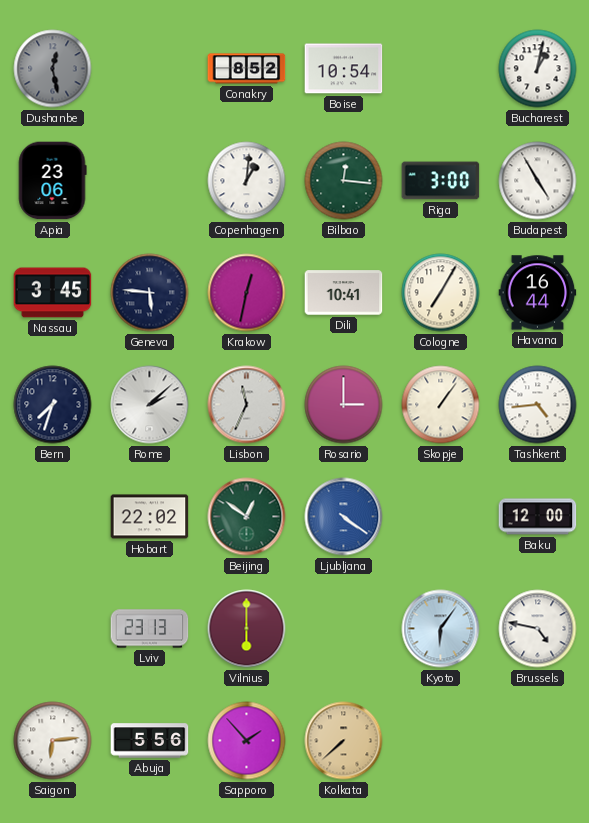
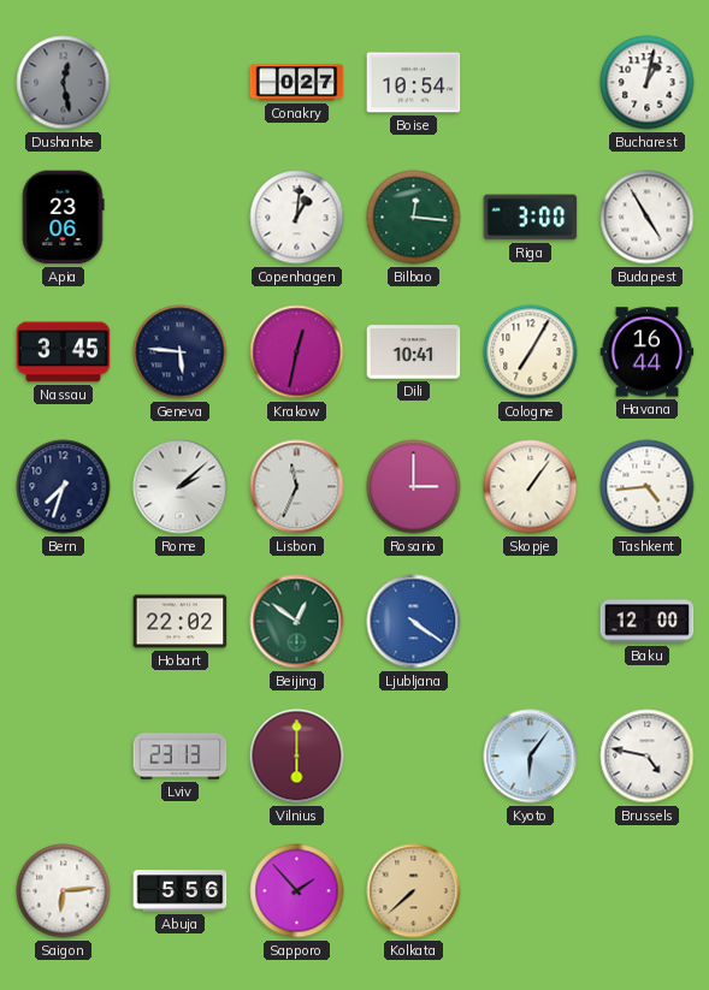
Conakry: 8:52 -> 0:27 (297, 83)
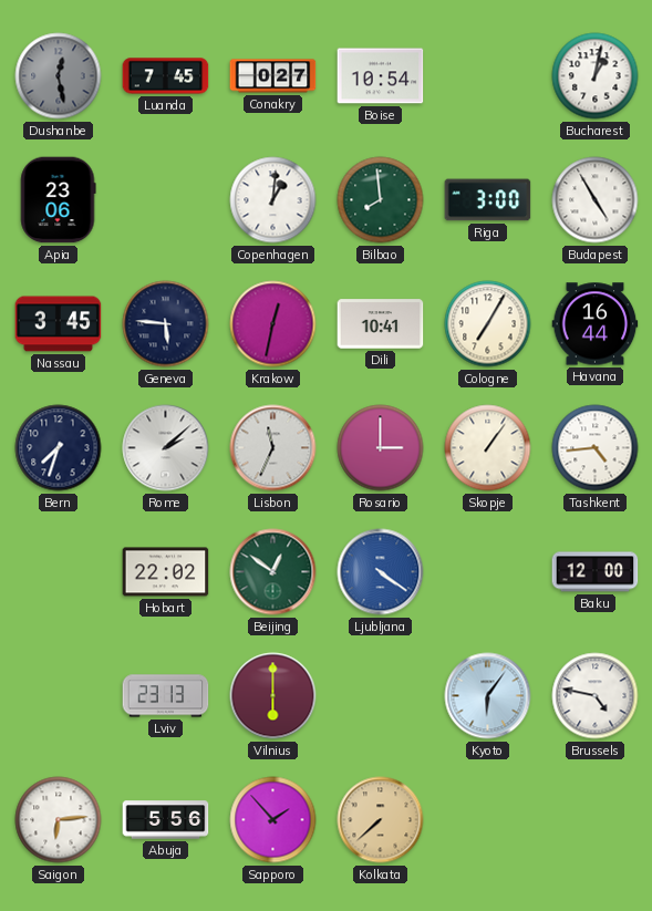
Luanda: none -> 7:45 (166, 76)
Bilbao: 12:16 -> 7:59 (381, 200)
